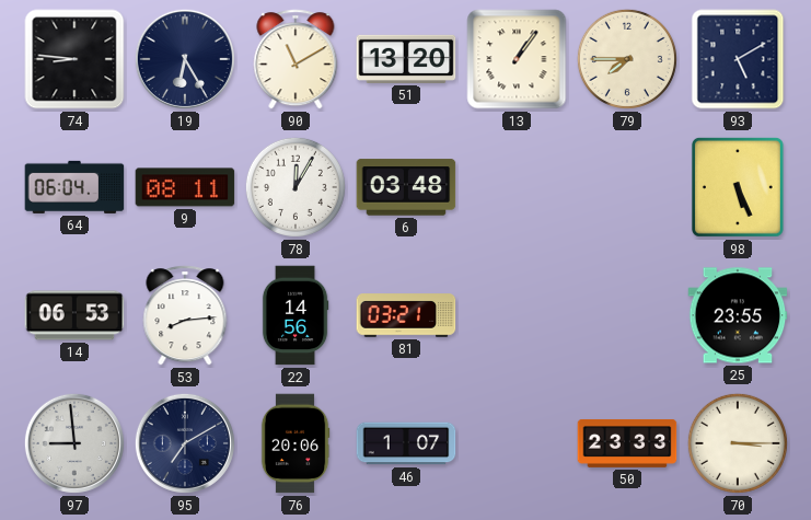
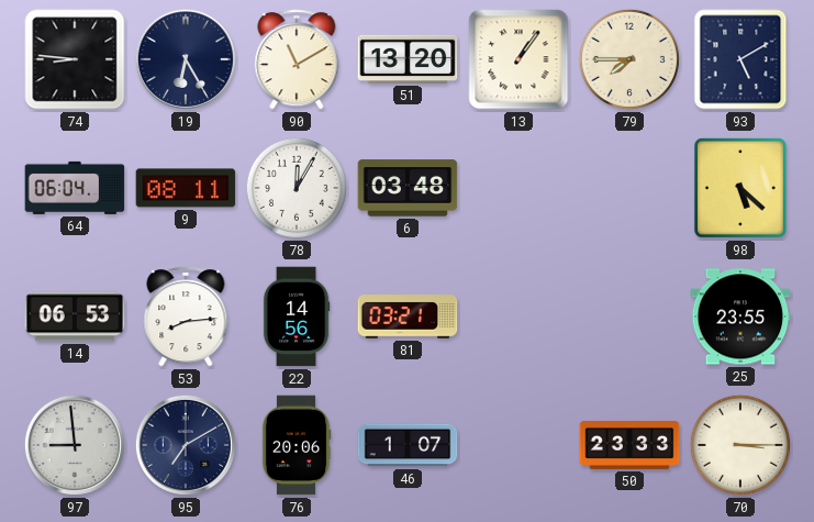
98: 5:26 -> 5:22 (740, 188)
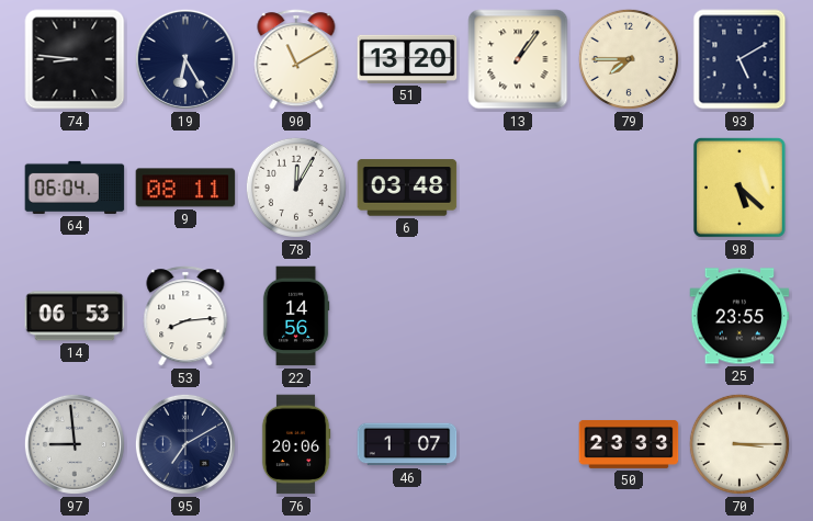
81: 03:21 -> none (408, 316)
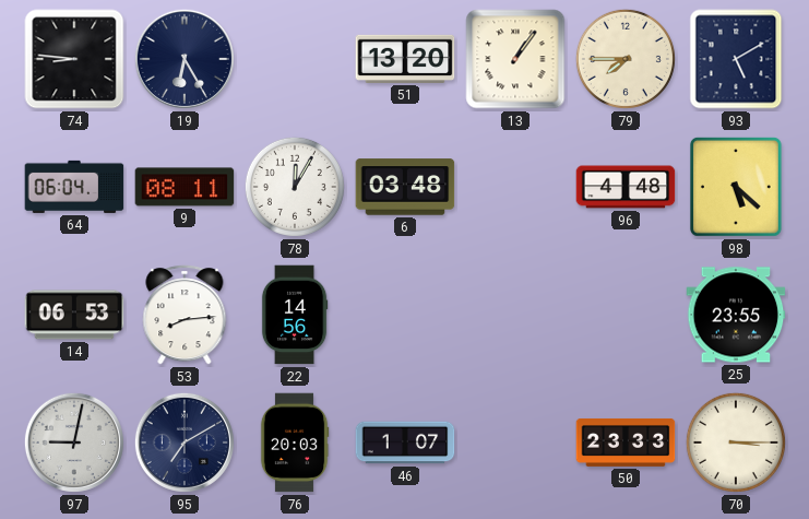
90: 11:10 -> none (296, 59)
96: none -> 4:48 (626, 187)
97: 8:59 -> 9:02 (74, 443)
76: 20:06 -> 20:03 (295, 443)
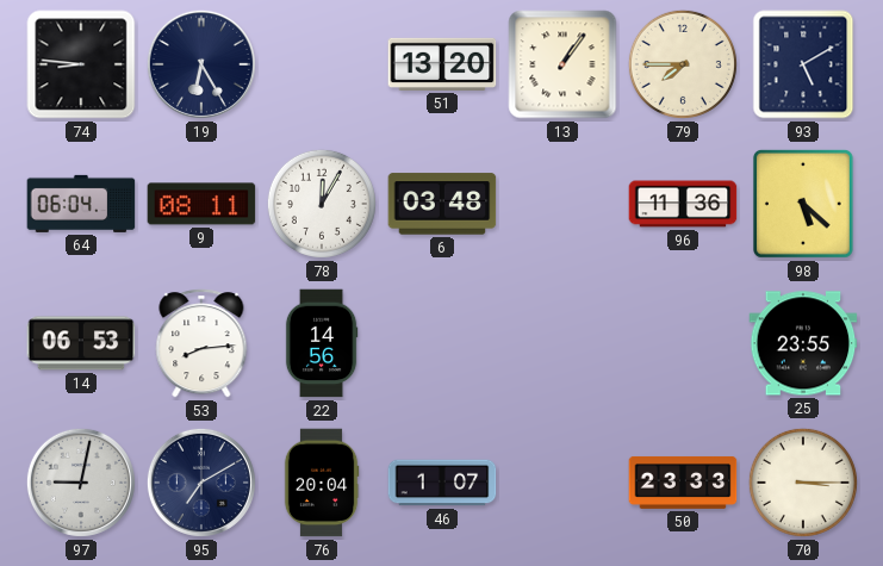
96: 4:48 -> 11:36 (683, 204)
76: 20:03 -> 20:04 (322, 483)
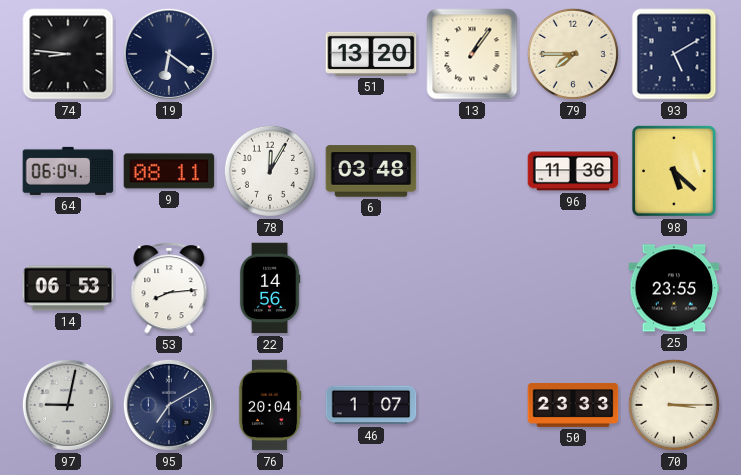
19: 6:25 -> 6:21 (169, 54)
